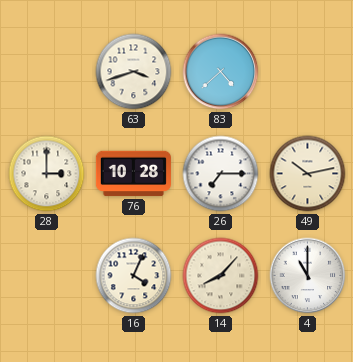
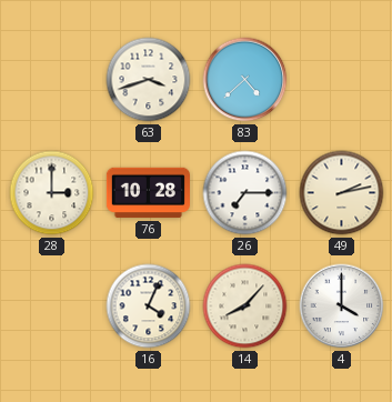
49: 10:13 -> 2:13 (342, 193)
4: 11:00 -> 4:00 (342, 306)
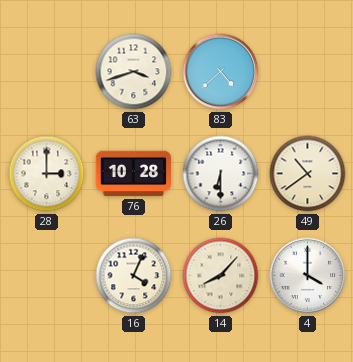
26: 7:15 -> 6:30 (221, 174)
49: 2:13 -> 10:39 (308, 174)
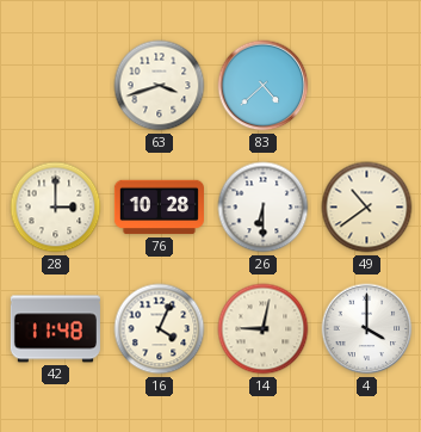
42: none -> 11:48 (55, 329)
14: 8:07 -> 9:02 (264, 329)
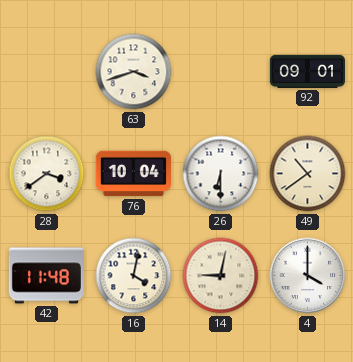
83: 4:38 -> none (264, 86)
92: none -> 09:01 (307, 71)
28: 3:00 -> 3:39 (47, 174)
76: 10:28 -> 10:04 (133, 174)
16: 4:04 -> 4:02 (134, 276)
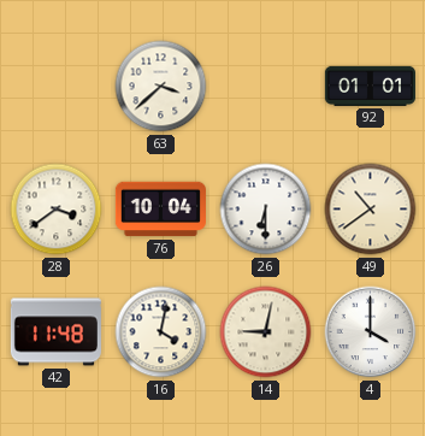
63: 3:42 -> 3:38 (161, 87)
92: 09:01 -> 01:01 (370, 86)
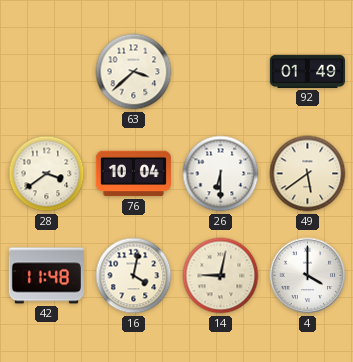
92: 01:01 -> 01:49 (307, 71)
49: 10:39 -> 5:39 (308, 174)
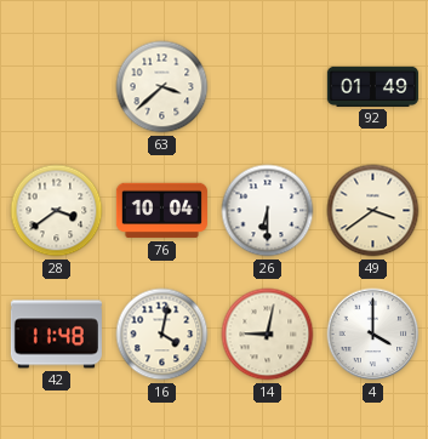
49: 5:39 -> 3:39 (373, 211)
